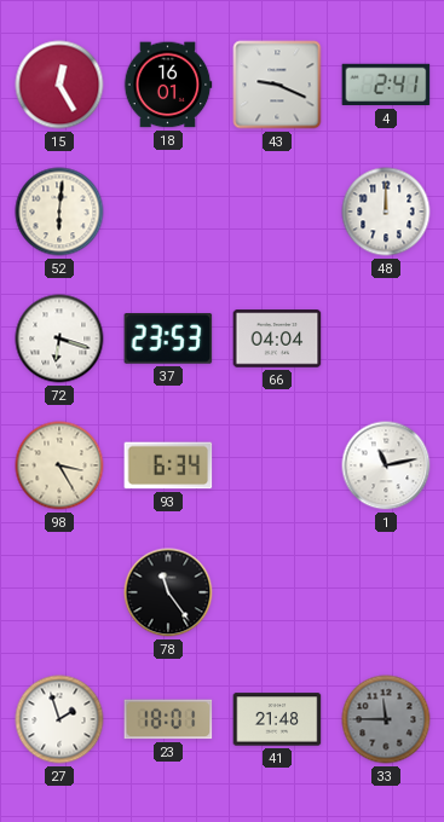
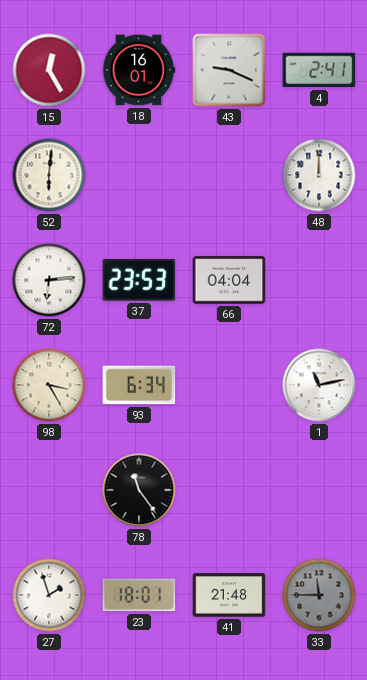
72: 6:18 -> 6:14 (49, 280)
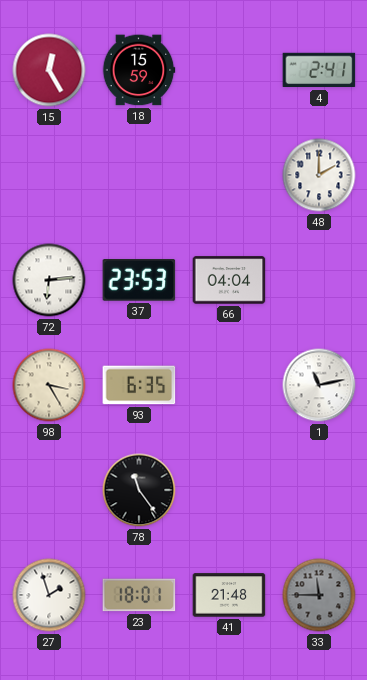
18: 16:01 -> 15:59 (139, 70)
43: 9:19 -> none (229, 70)
52: 6:01 -> none (49, 175)
48: 12:00 -> 2:00 (319, 175)
93: 6:34 -> 6:35 (139, 385)
